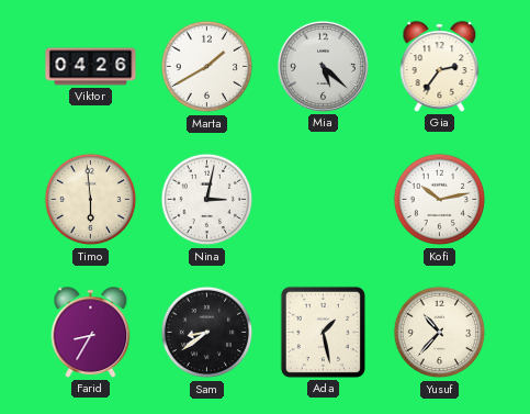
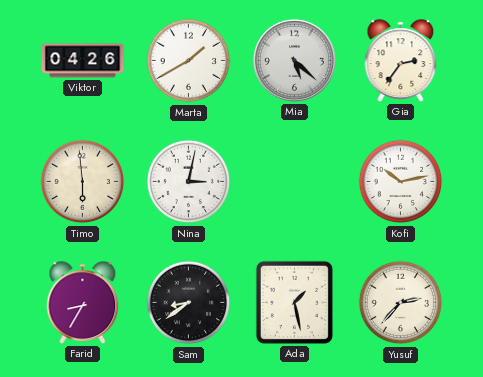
Yusuf: 10:37 -> 2:37 (401, 303)
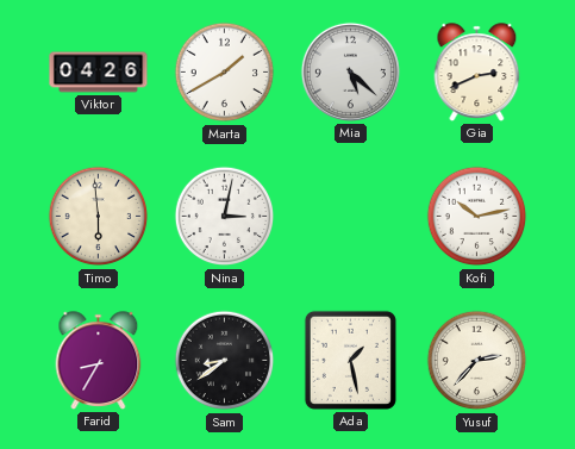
Gia: 2:36 -> 2:41 (477, 73)
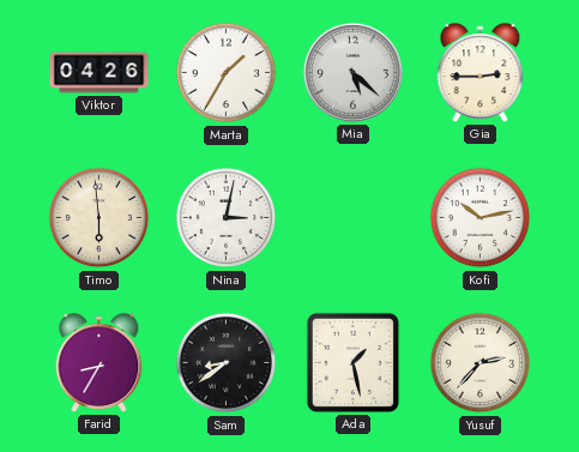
Marta: 1:40 -> 1:35 (227, 73)
Gia: 2:41 -> 2:45 (481, 73)
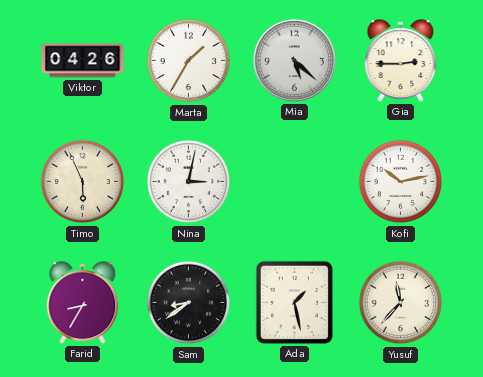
Timo: 5:59 -> 5:56 (83, 182)
Yusuf: 2:37 -> 11:37 (401, 303)
